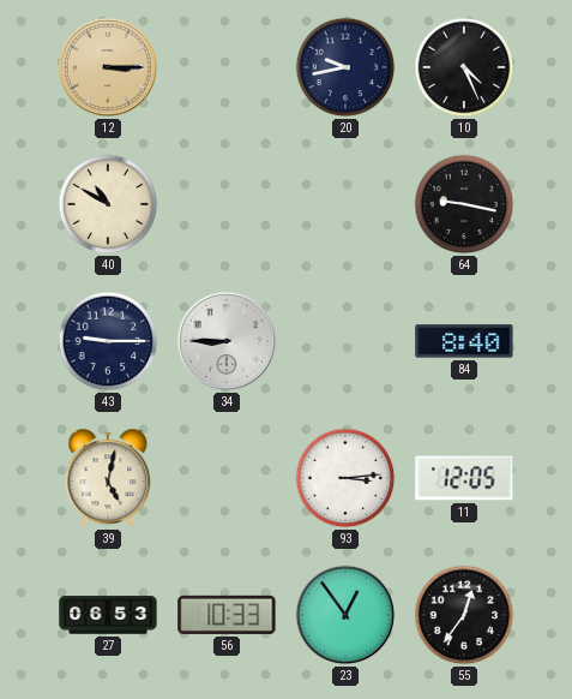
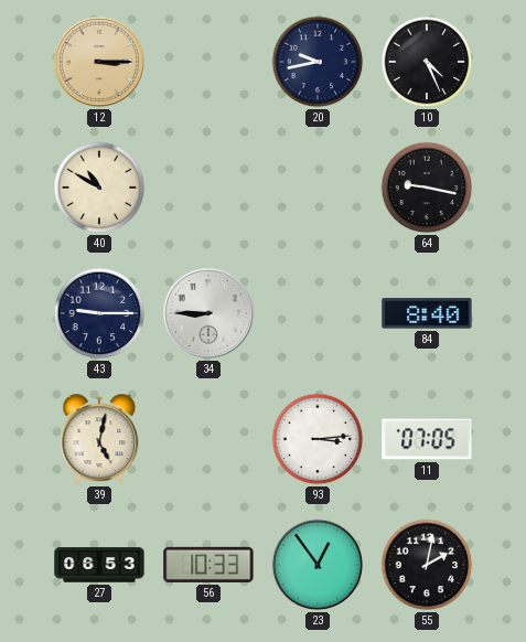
11: 12:05 -> 07:05 (427, 439)
55: 12:36 -> 2:02 (427, 565)
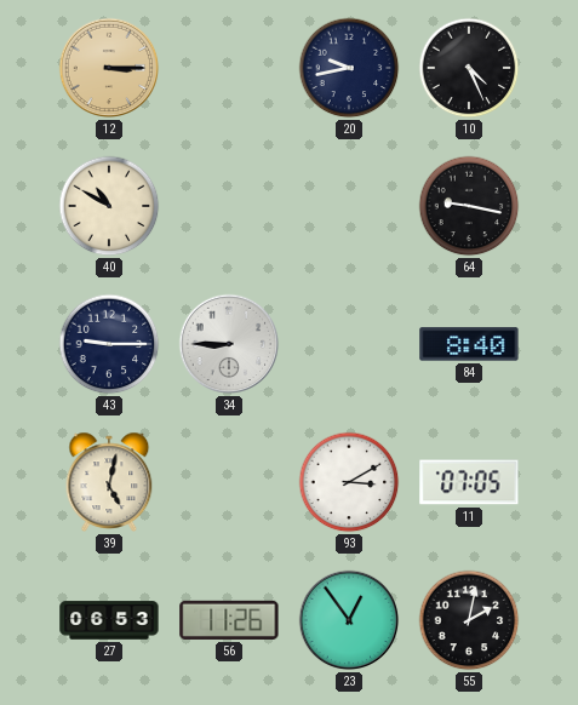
93: 3:14 -> 3:10 (349, 482)
56: 10:33 -> 11:26 (229, 620)
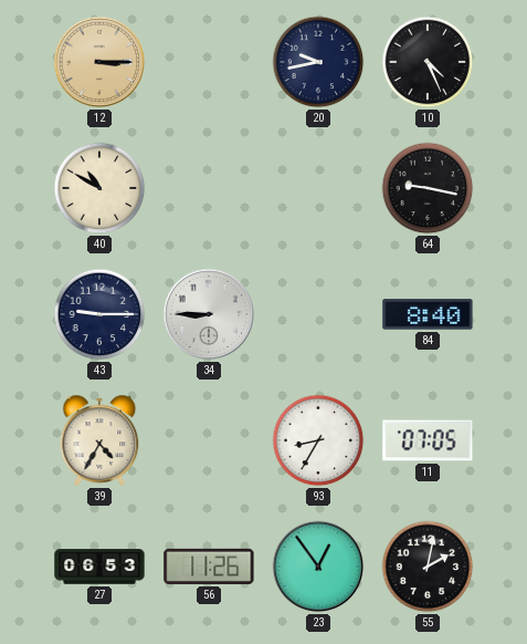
39: 5:02 -> 4:35 (99, 440)
93: 3:10 -> 8:35 (318, 440)
